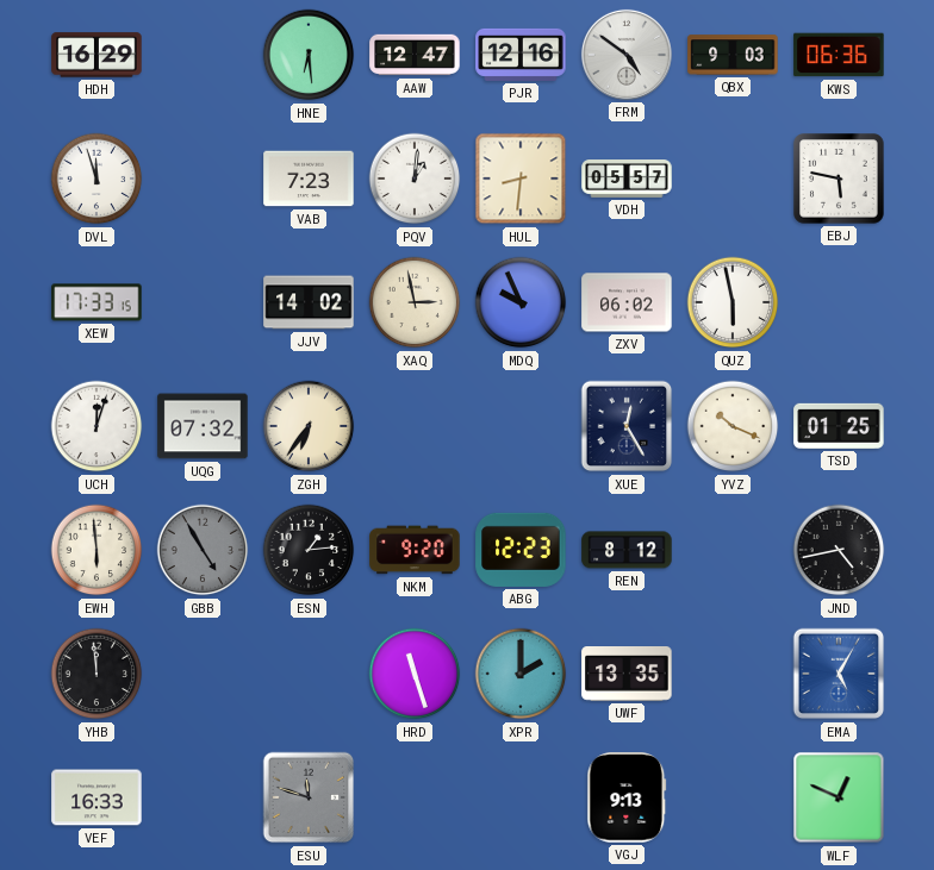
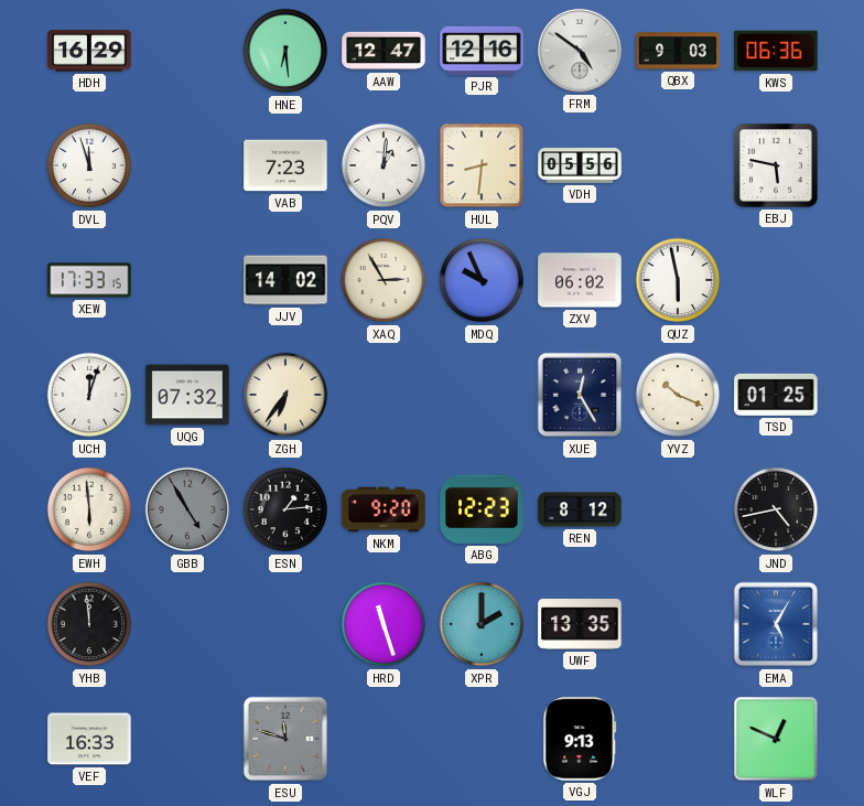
VDH: 05:57 -> 05:56 (580, 166)
XAQ: 2:58 -> 2:55 (384, 280)
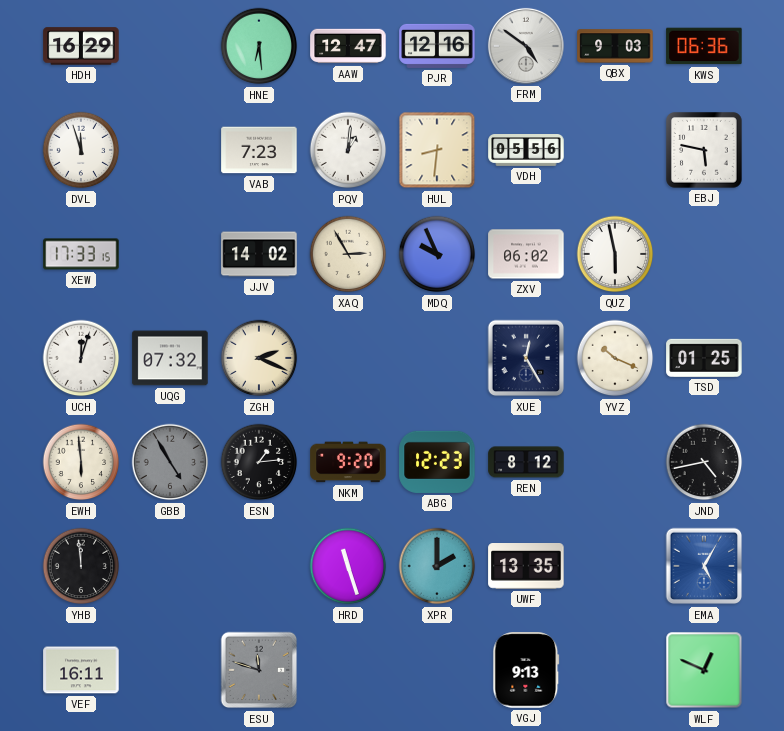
ZGH: 6:36 -> 2:19 (259, 358)
VEF: 16:33 -> 16:11 (81, 670)
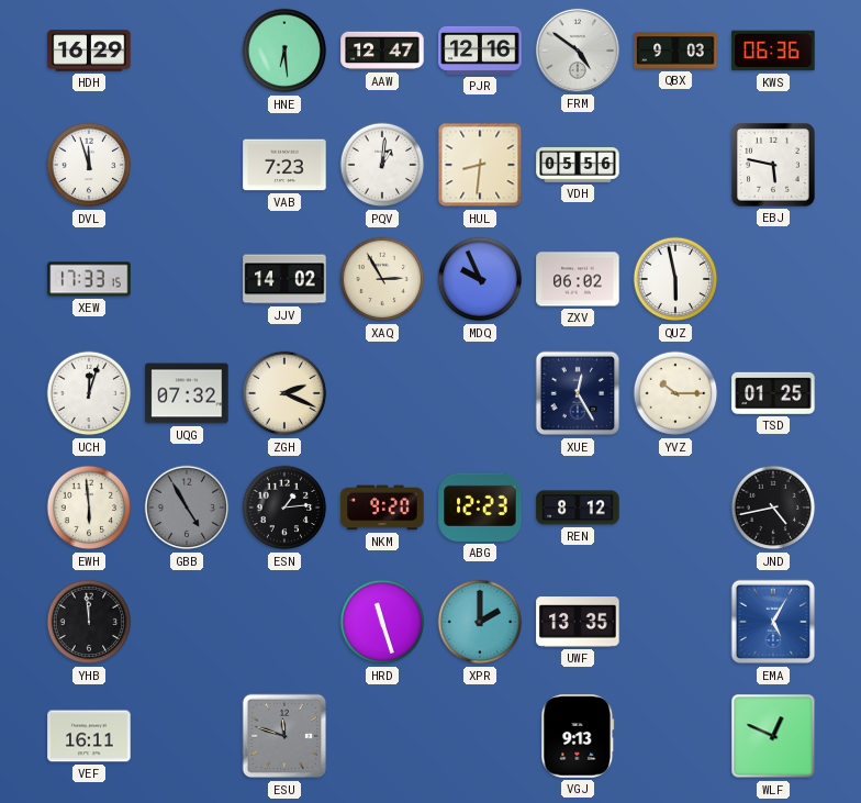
YVZ: 10:19 -> 10:15 (675, 393)
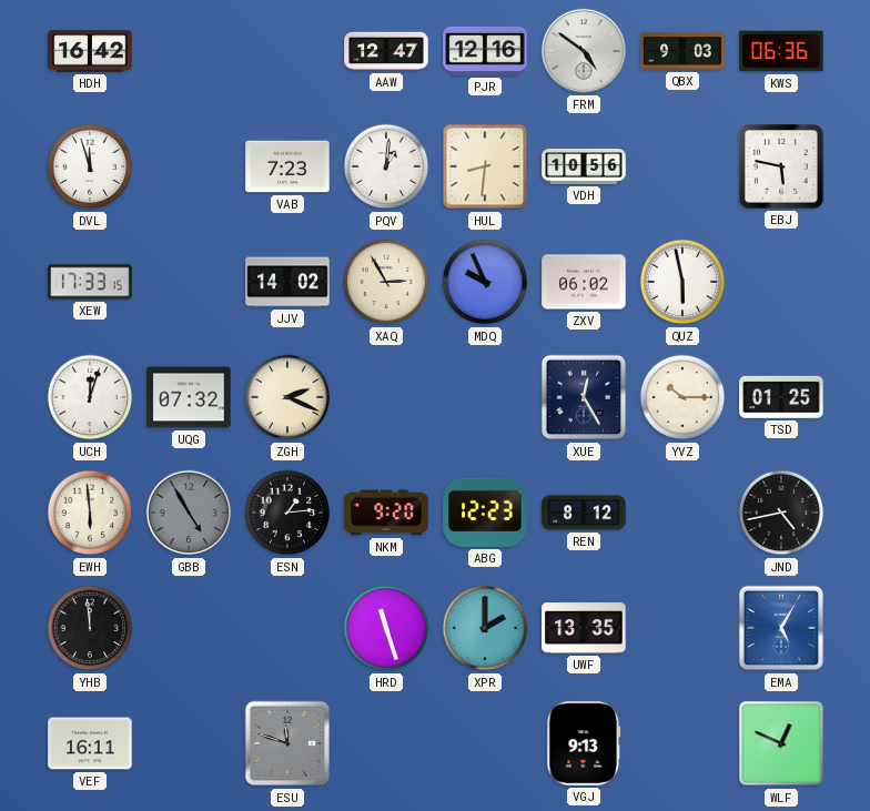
HDH: 16:29 -> 16:42 (90, 51)
HNE: 6:29 -> none (284, 51)
VDH: 05:56 -> 10:56 (584, 168)
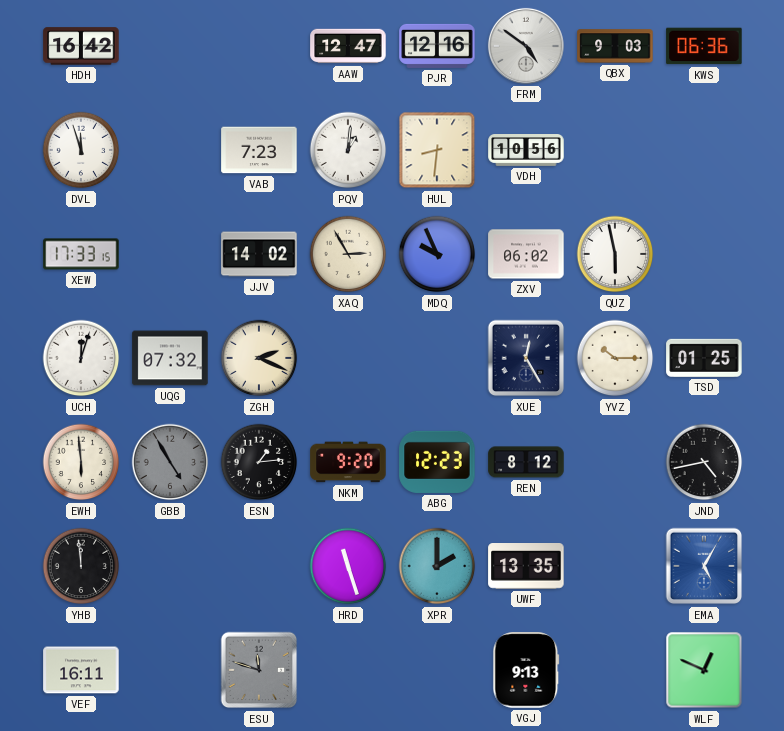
EBJ: 5:47 -> none (782, 168)
